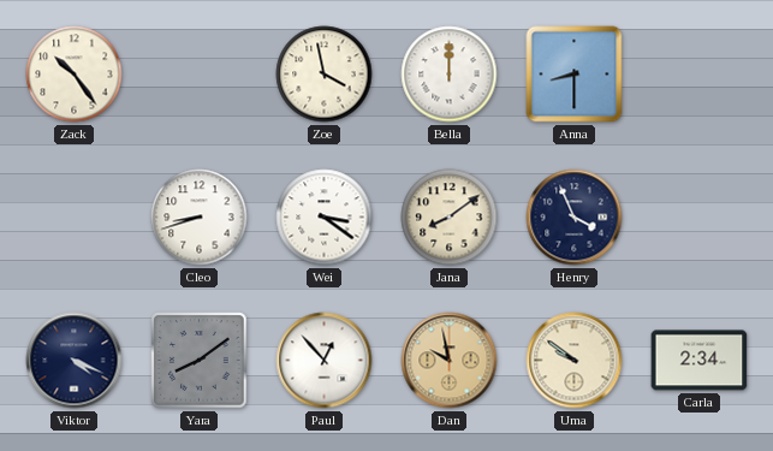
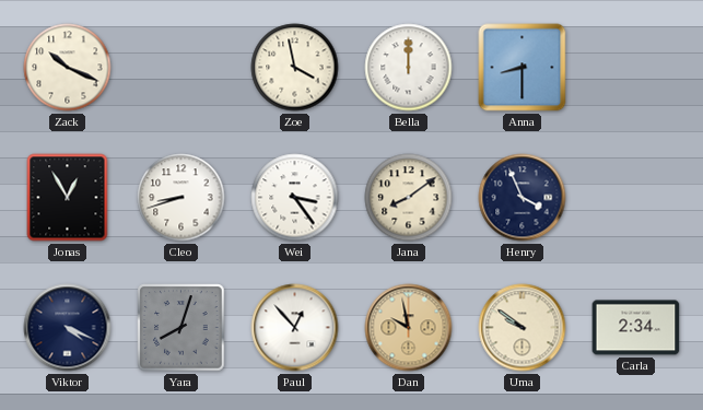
Zack: 10:24 -> 10:19 (68, 68)
Jonas: none -> 12:55 (68, 198)
Wei: 3:21 -> 3:24 (295, 198)
Yara: 8:09 -> 8:03 (181, 328)
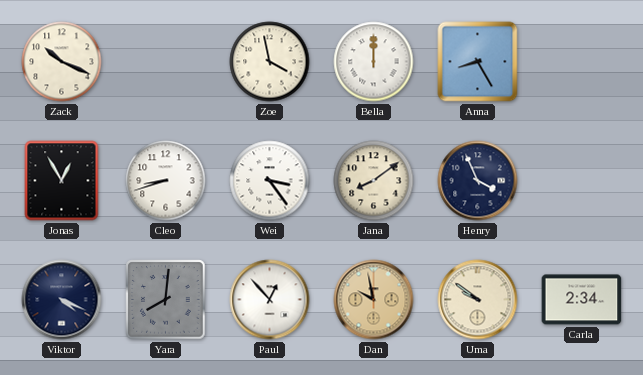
Anna: 8:30 -> 8:25 (478, 62)
Yara: 8:03 -> 8:01 (166, 300)
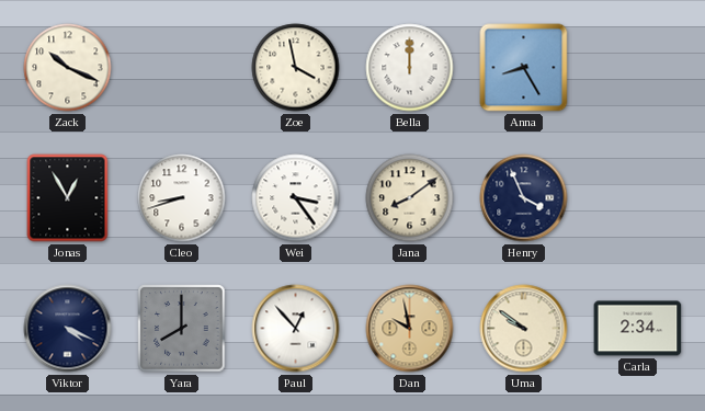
Yara: 8:01 -> 8:00 (182, 329)
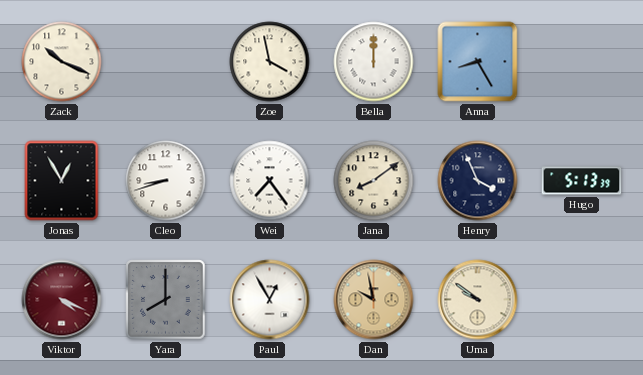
Wei: 3:24 -> 7:24 (270, 181)
Hugo: none -> 5:13 (582, 181)
Viktor dial: navy -> burgundy (62, 300)
Paul: 12:53 -> 12:55 (270, 300)
Carla: 2:34 -> none (638, 329)
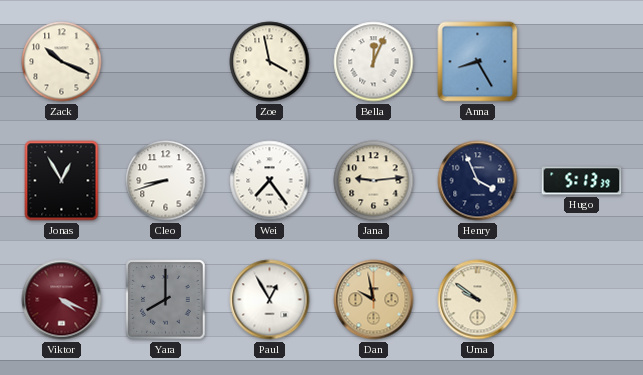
Bella: 12:00 -> 12:04 (374, 62)
Jana: 8:09 -> 9:14 (374, 181)
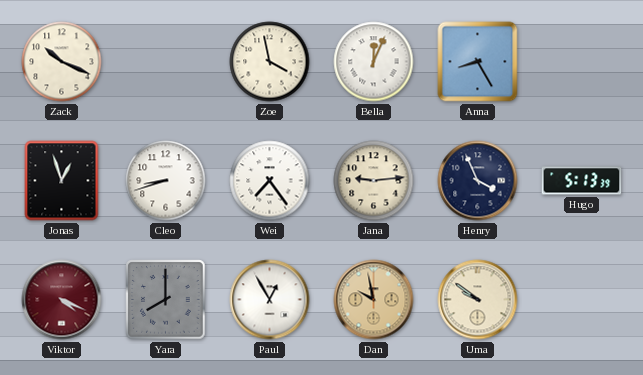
Jonas: 12:55 -> 12:57 (62, 181)
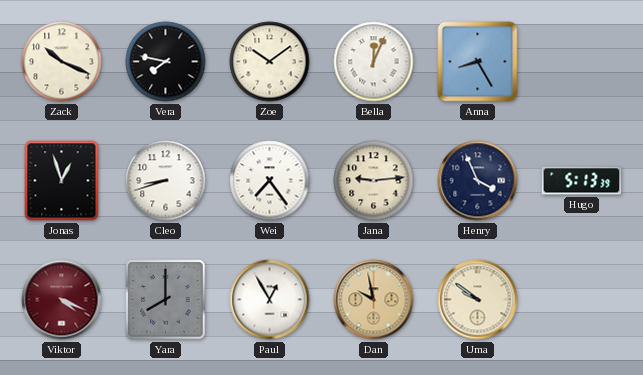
Vera: none -> 7:47 (166, 62)
Zoe: 3:58 -> 10:09 (270, 62)
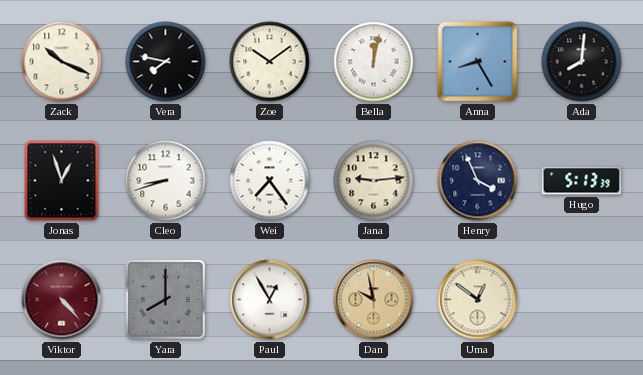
Bella: 12:04 -> 12:02 (374, 62)
Ada: none -> 8:01 (582, 62)
Viktor: 4:19 -> 4:23 (62, 300)
Uma: 9:51 -> 12:51 (478, 300)
